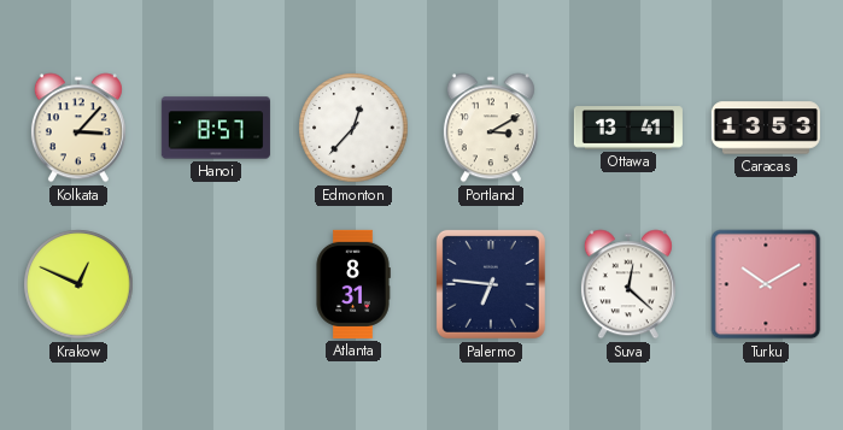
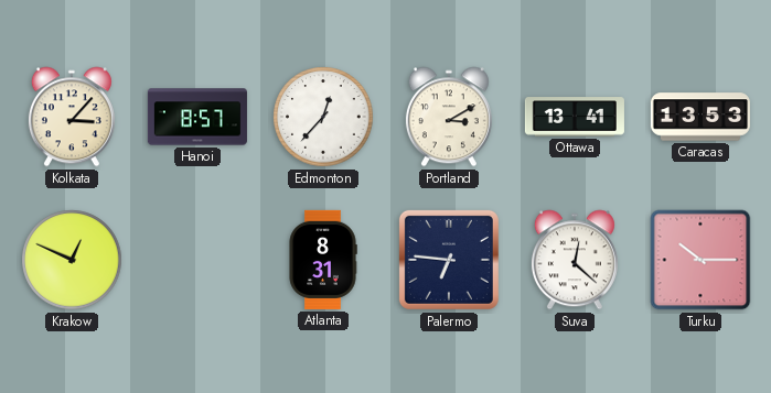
Turku: 10:10 -> 10:15 (700, 260)
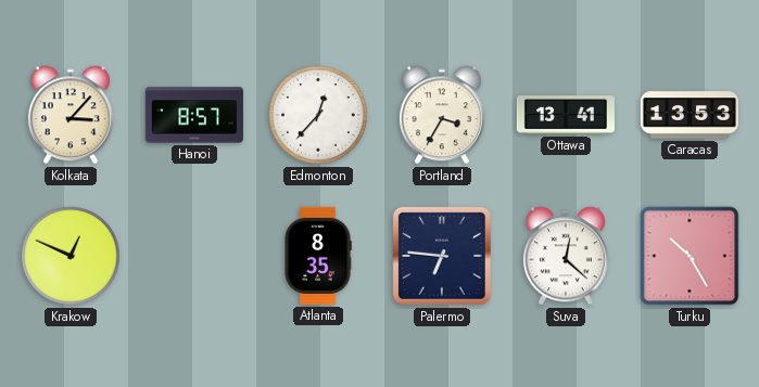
Portland: 3:10 -> 3:35 (442, 115)
Atlanta: 8:31 -> 8:35 (318, 256)
Turku: 10:15 -> 10:25 (690, 256)
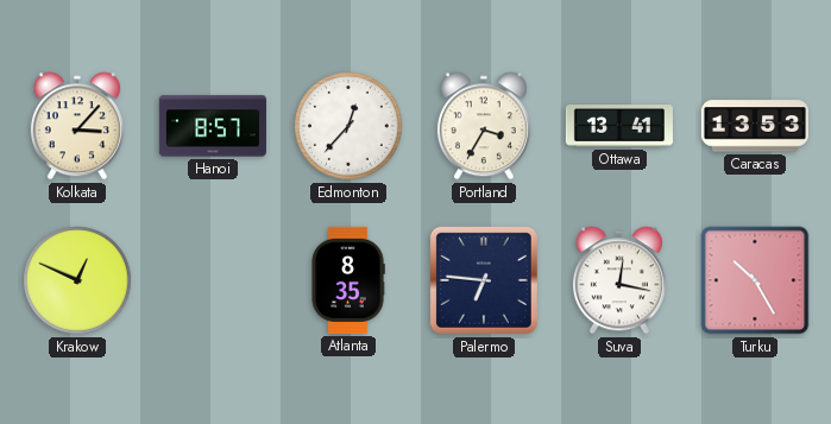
Suva: 12:22 -> 12:17 (619, 280)
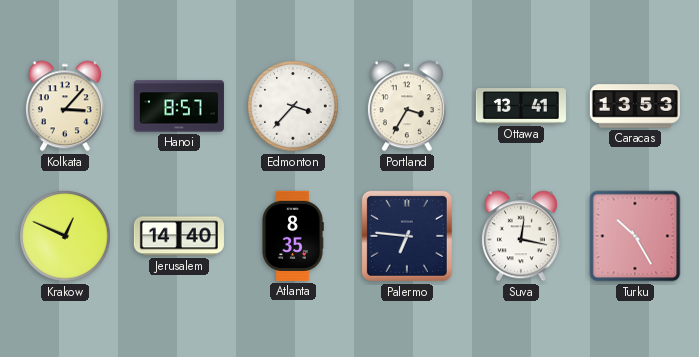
Edmonton: 12:37 -> 3:37 (293, 106)
Jerusalem: none -> 14:40 (179, 236)
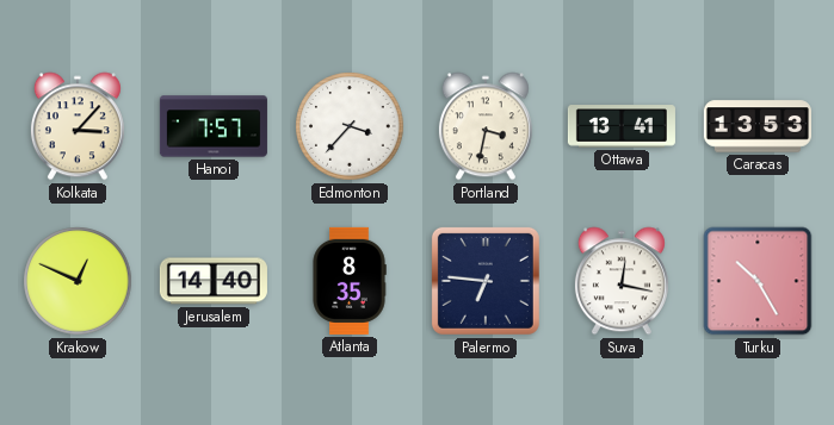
Hanoi: 8:57 -> 7:57 (214, 126)
Portland: 3:35 -> 3:32 (486, 126)
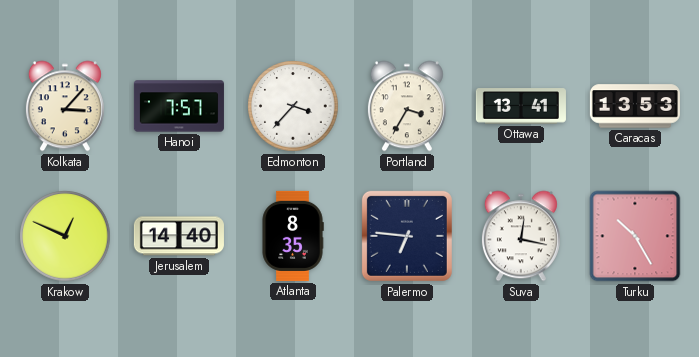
Portland: 3:32 -> 3:35 (407, 106)
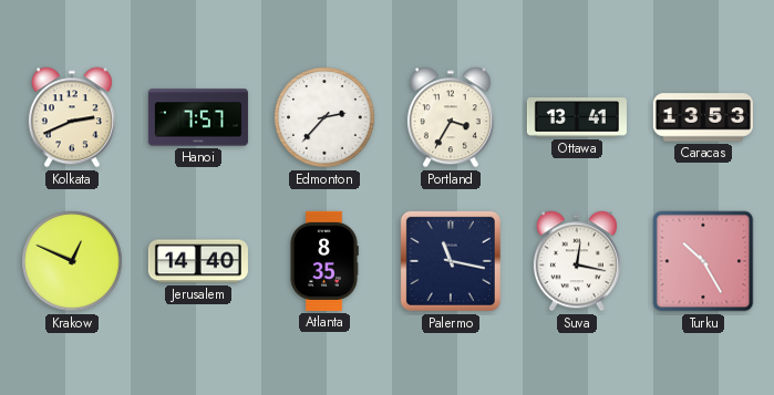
Kolkata: 3:07 -> 2:41 (72, 117)
Edmonton: 3:37 -> 2:37 (324, 117)
Palermo: 6:46 -> 11:17 (451, 261)
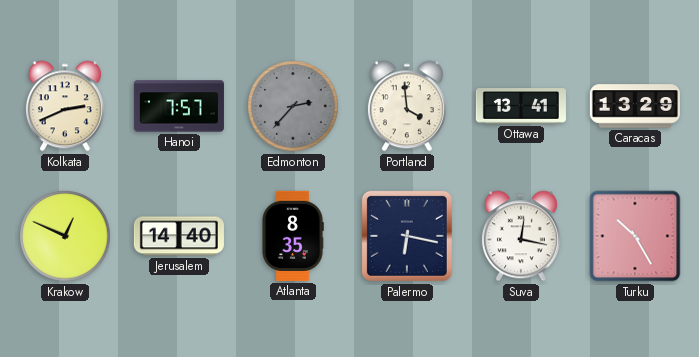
Edmonton dial: white -> grey (293, 106)
Portland: 3:35 -> 3:59 (407, 106)
Caracas: 13:53 -> 13:29 (635, 106)
Palermo: 11:17 -> 6:17 (407, 236)
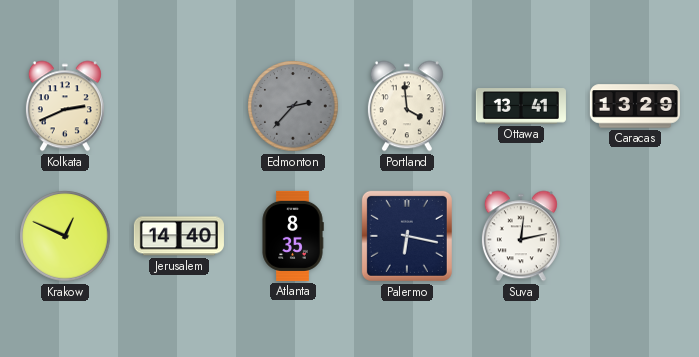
Hanoi: 7:57 -> none (179, 106)
Suva: 12:17 -> 12:13 (521, 236)
Turku: 10:25 -> none (635, 236)
